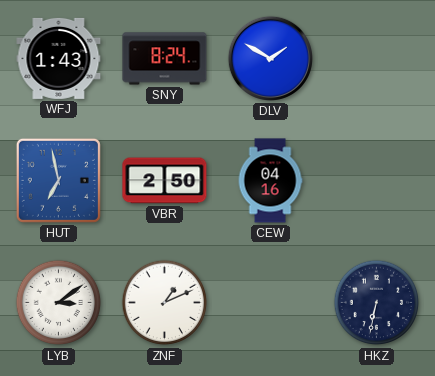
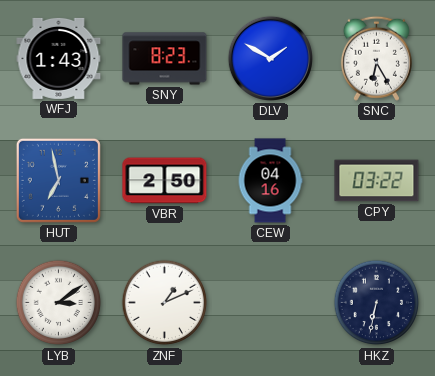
SNY: 8:24 -> 8:23 (165, 59)
SNC: none -> 6:25 (376, 58)
CPY: none -> 03:22 (377, 181)
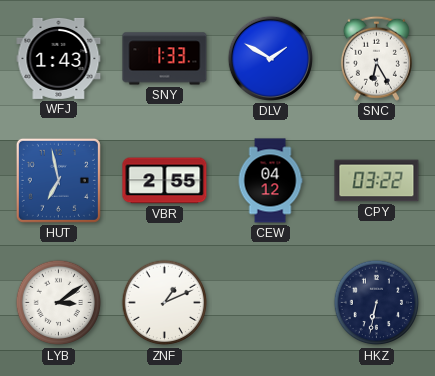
SNY: 8:23 -> 1:33 (165, 59)
VBR: 2:50 -> 2:55 (165, 181)
CEW: 04:16 -> 04:12 (270, 181)
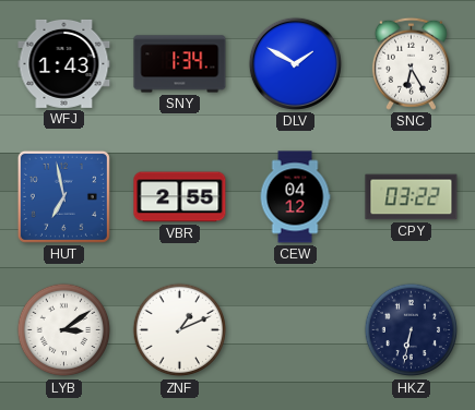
SNY: 1:33 -> 1:34 (180, 64)
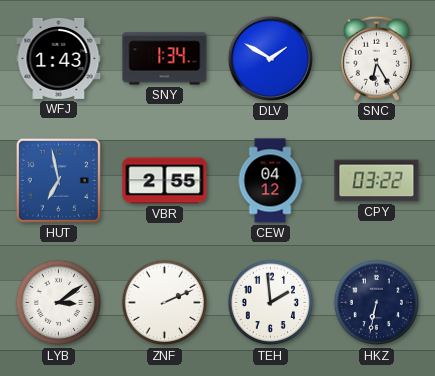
ZNF: 1:11 -> 2:11 (165, 303)
TEH: none -> 1:59 (271, 303)
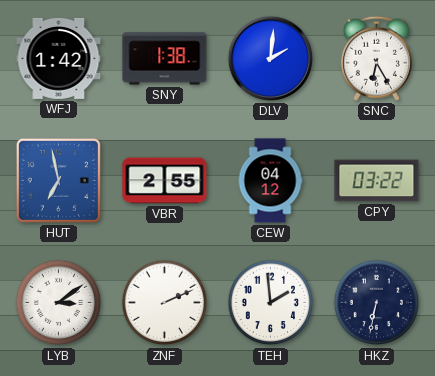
WFJ: 1:43 -> 1:42 (59, 58)
SNY: 1:34 -> 1:38 (165, 59)
DLV: 1:50 -> 2:01 (270, 58)
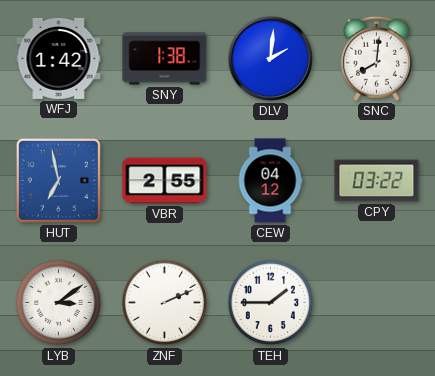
SNC: 6:25 -> 8:01 (376, 58)
TEH: 1:59 -> 1:45 (271, 303)
HKZ: 6:32 -> none (377, 303)
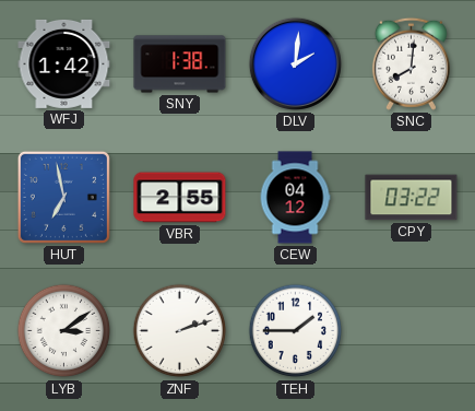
ZNF: 2:11 -> 2:12 (180, 331)
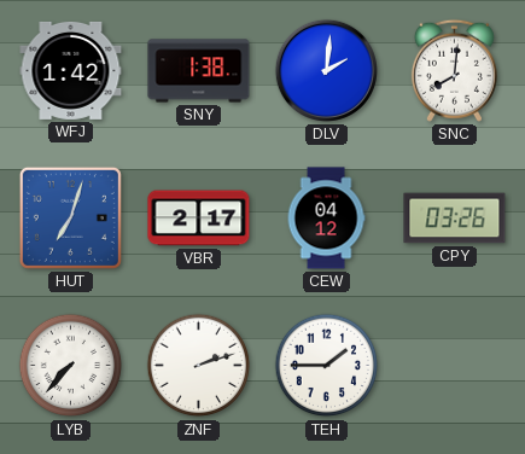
HUT: 6:58 -> 7:03 (70, 217)
VBR: 2:55 -> 2:17 (199, 219)
CPY: 03:22 -> 03:26 (455, 219)
LYB: 3:09 -> 7:37 (71, 366)
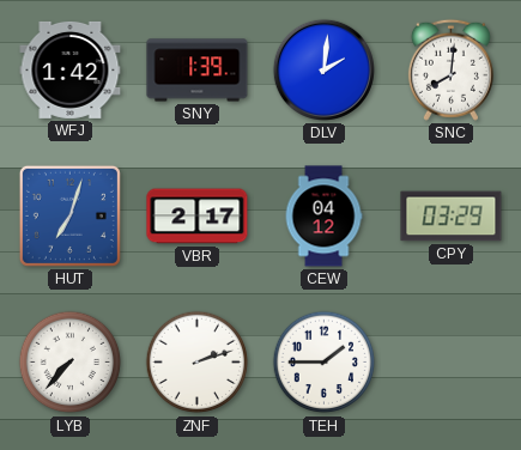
SNY: 1:38 -> 1:39 (198, 71)
CPY: 03:26 -> 03:29 (452, 217)
